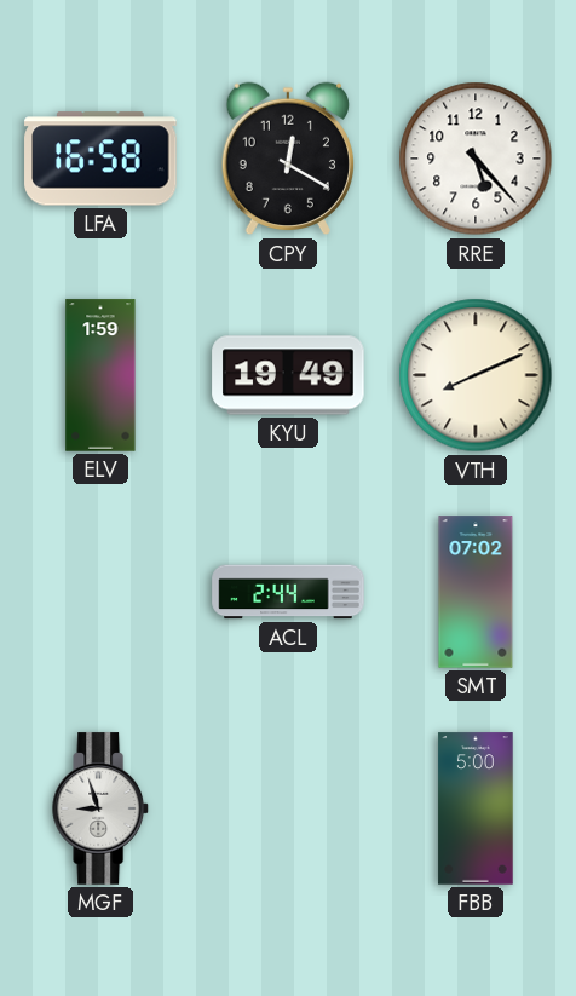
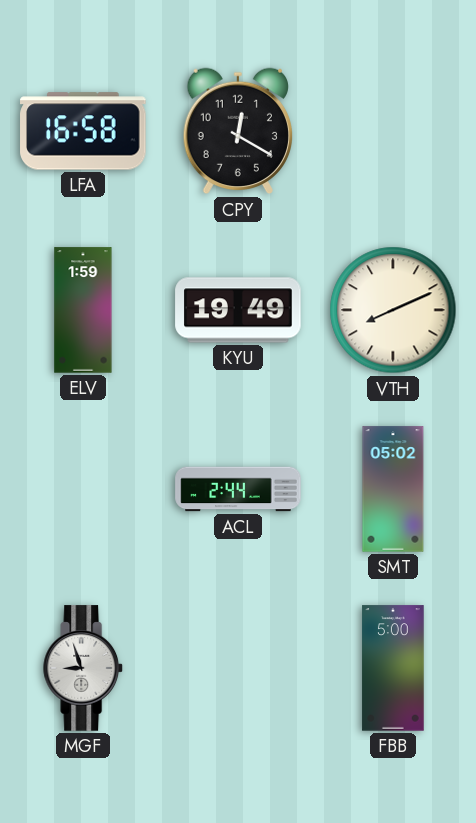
RRE: 5:23 -> none (476, 159)
SMT: 07:02 -> 05:02 (393, 489)
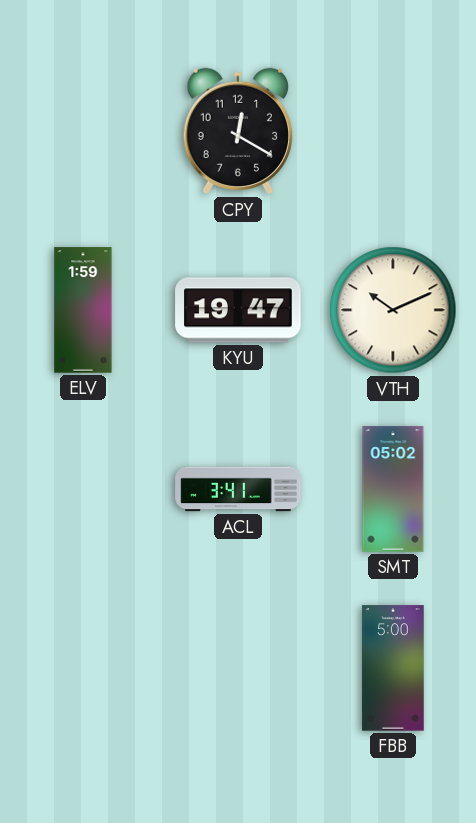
LFA: 16:58 -> none (83, 131)
KYU: 19:49 -> 19:47 (238, 310)
VTH: 8:11 -> 10:11 (393, 310)
ACL: 2:44 -> 3:41 (238, 489)
MGF: 8:57 -> none (84, 668)
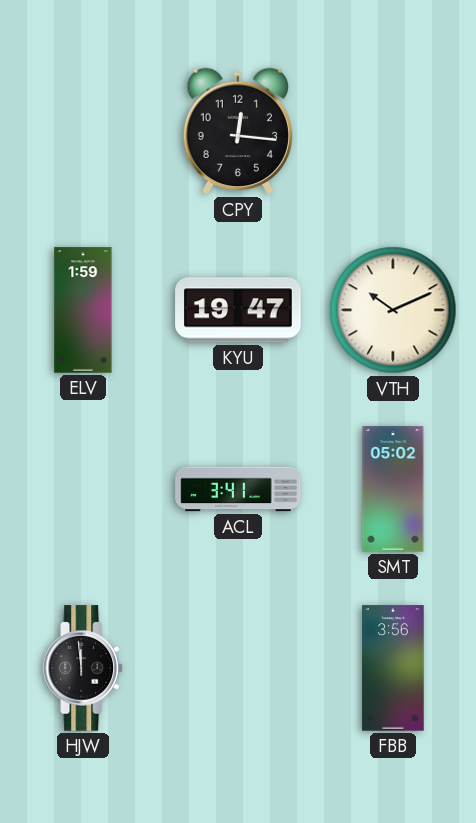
CPY: 12:20 -> 12:16 (237, 131)
HJW: none -> 11:59 (84, 668)
FBB: 5:00 -> 3:56 (393, 668)
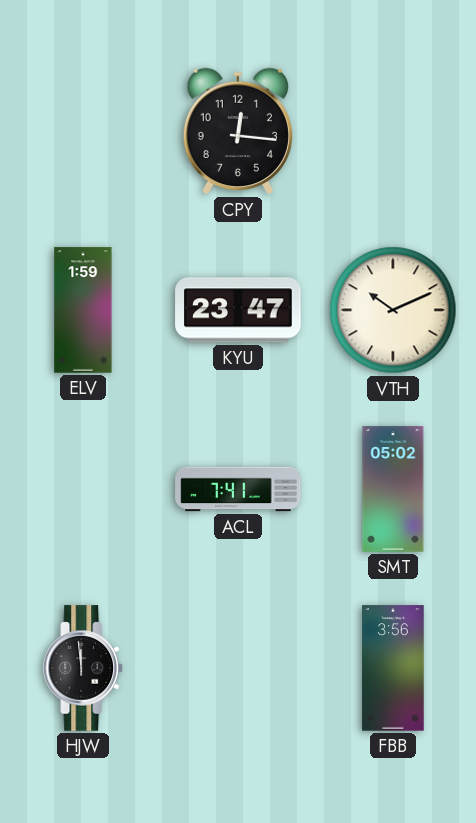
KYU: 19:47 -> 23:47 (238, 310)
ACL: 3:41 -> 7:41 (238, 489)
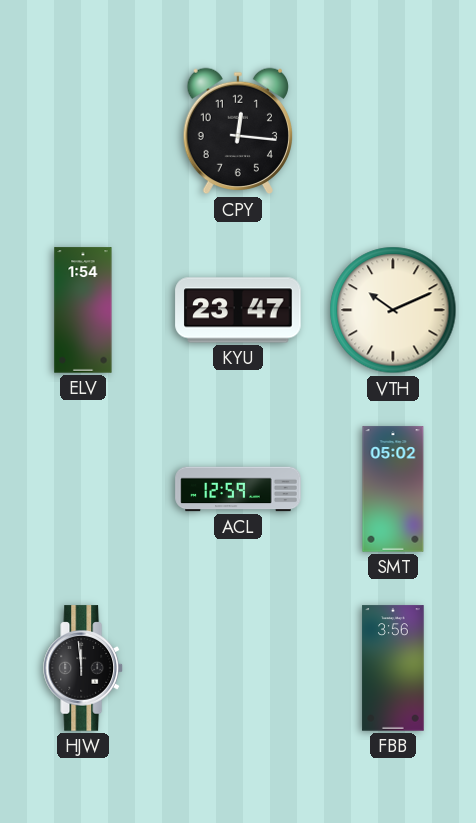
ELV: 1:59 -> 1:54 (83, 310)
ACL: 7:41 -> 12:59 (238, 489)
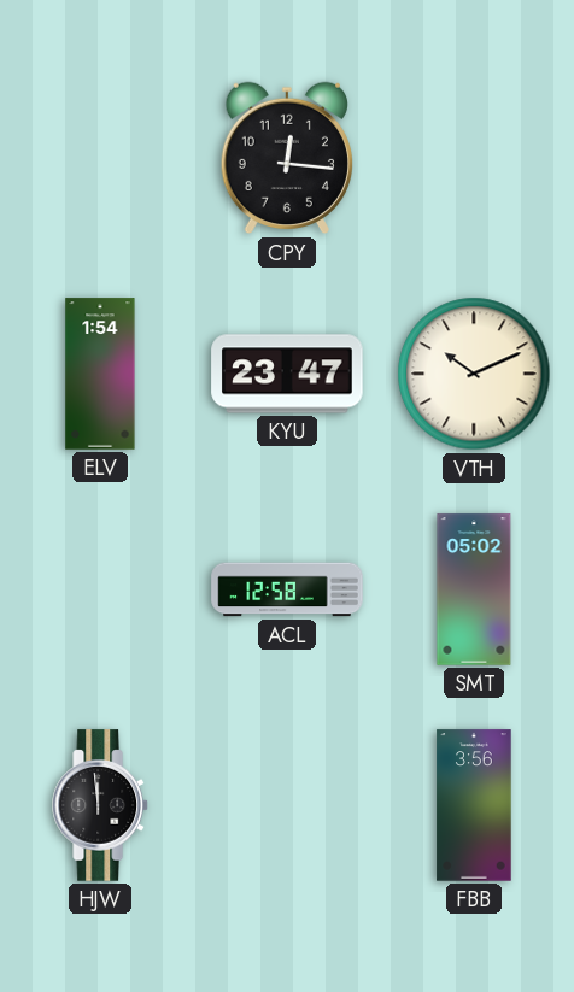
ACL: 12:59 -> 12:58 (287, 589)
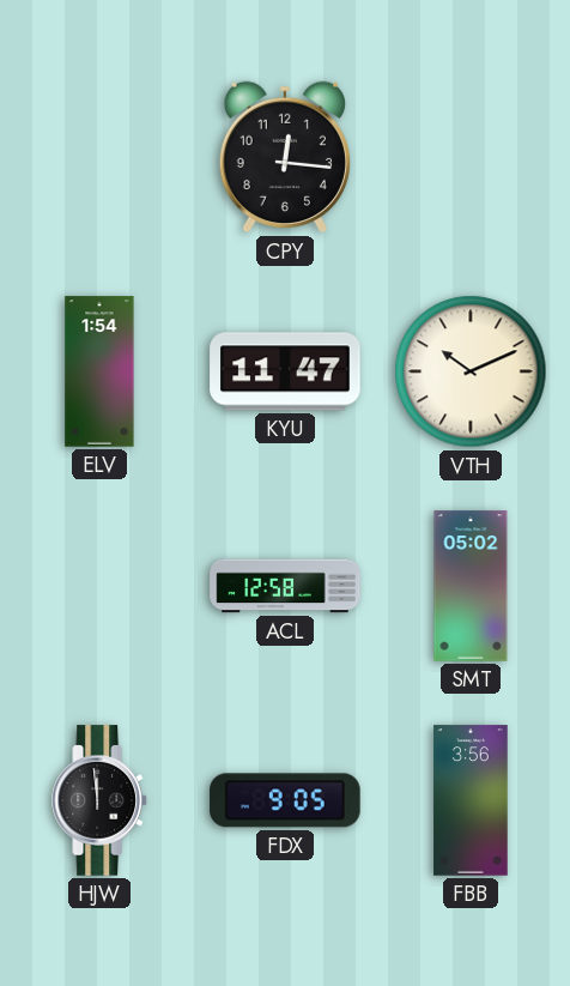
KYU: 23:47 -> 11:47 (285, 371)
FDX: none -> 9:05 (285, 800)
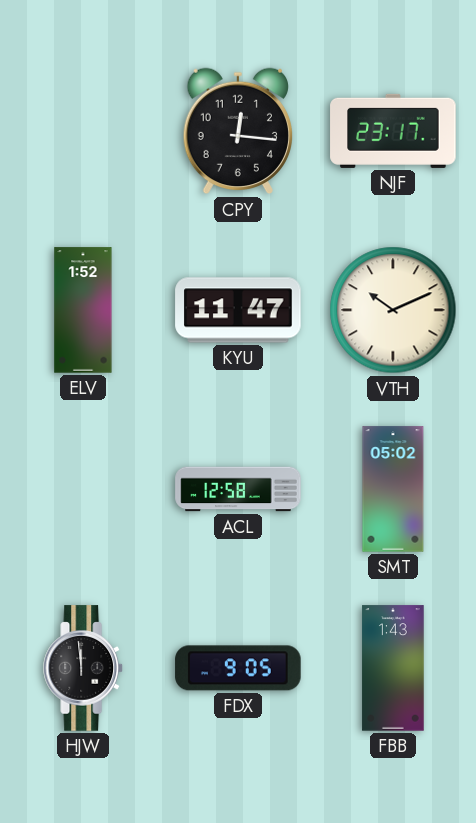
NJF: none -> 23:17 (393, 131)
ELV: 1:54 -> 1:52 (83, 310)
FBB: 3:56 -> 1:43 (393, 668)
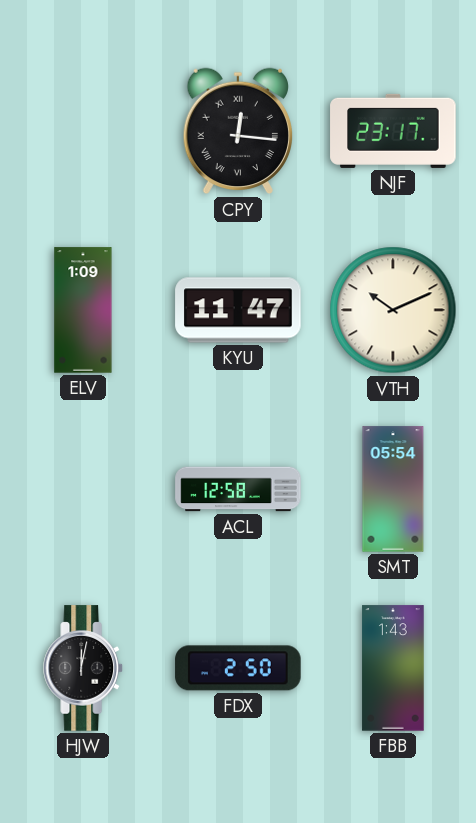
CPY numerals: Arabic -> Roman (237, 131)
ELV: 1:52 -> 1:09 (83, 310)
SMT: 05:02 -> 05:54 (393, 489)
HJW: 11:59 -> 12:02 (84, 668)
FDX: 9:05 -> 2:50 (238, 668)
